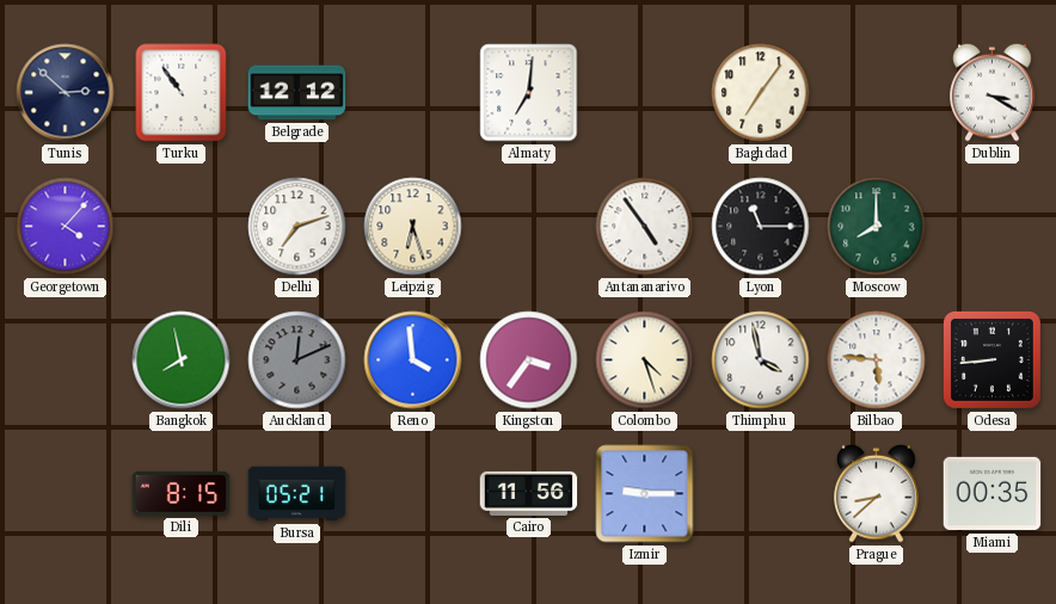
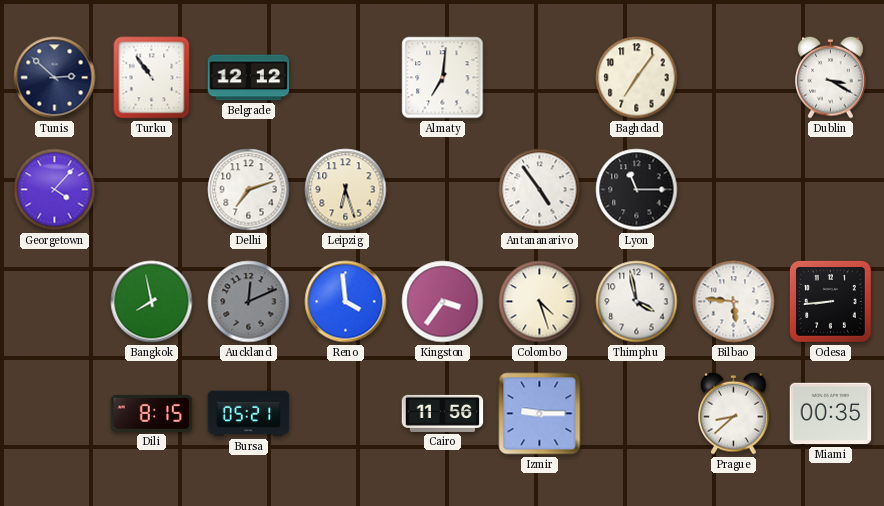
Moscow: 8:00 -> none (877, 227)
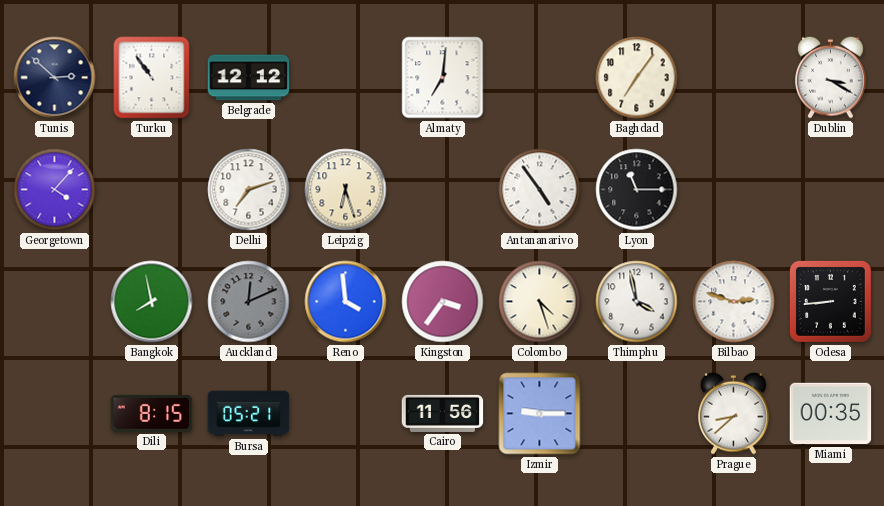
Bilbao: 5:46 -> 2:48 (734, 302)
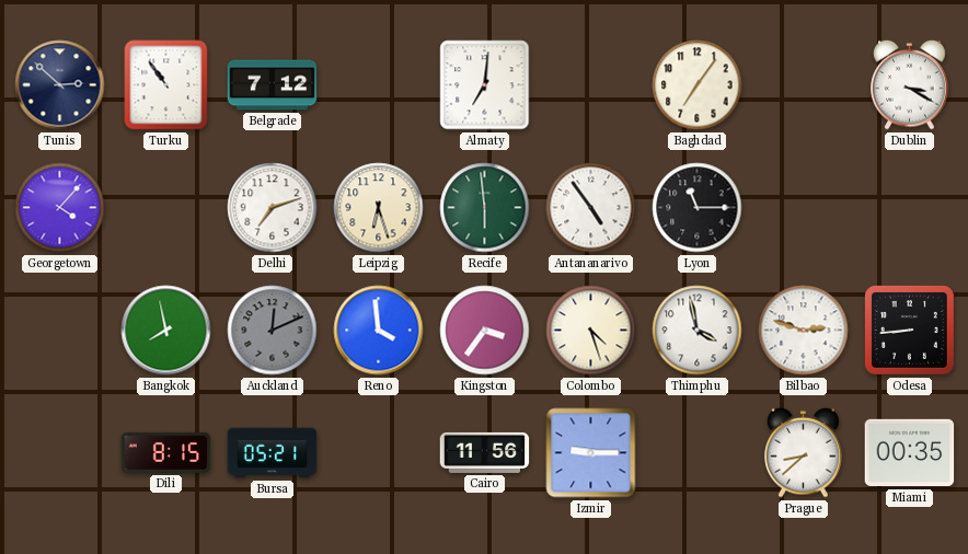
Belgrade: 12:12 -> 7:12 (273, 85)
Recife: none -> 5:59 (485, 208)
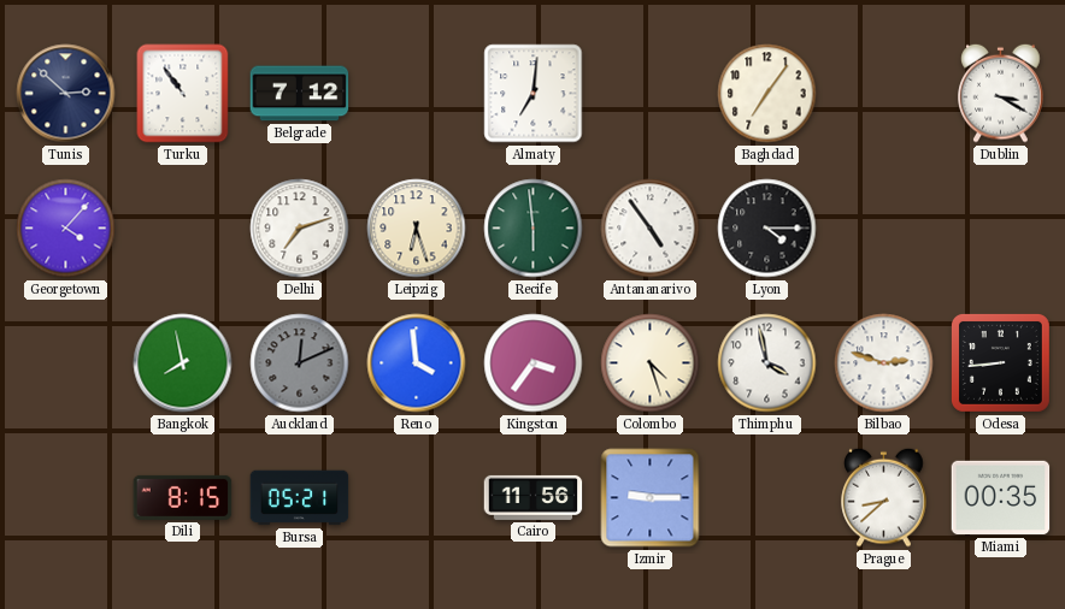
Lyon: 11:15 -> 4:15 (767, 229)
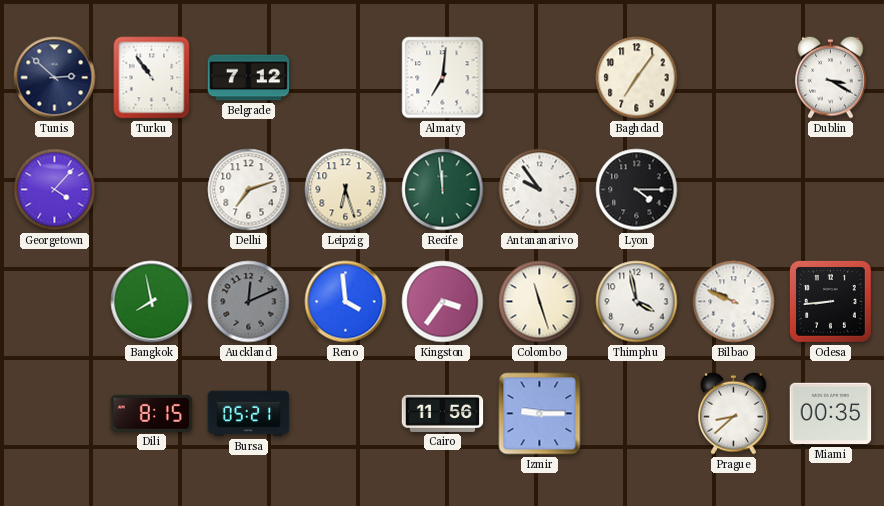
Recife: 5:59 -> 11:59 (443, 190)
Antananarivo: 4:54 -> 9:54 (540, 190)
Colombo: 4:27 -> 11:27 (540, 302)
Bilbao: 2:48 -> 9:49 (734, 302)
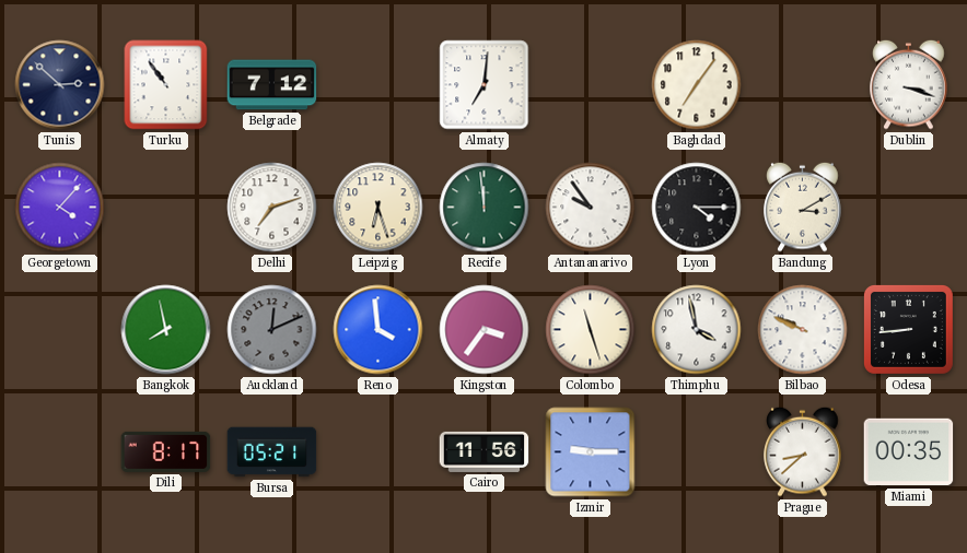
Dublin: 3:20 -> 3:18 (909, 84)
Bandung: none -> 3:10 (803, 207)
Dili: 8:15 -> 8:17 (166, 451)
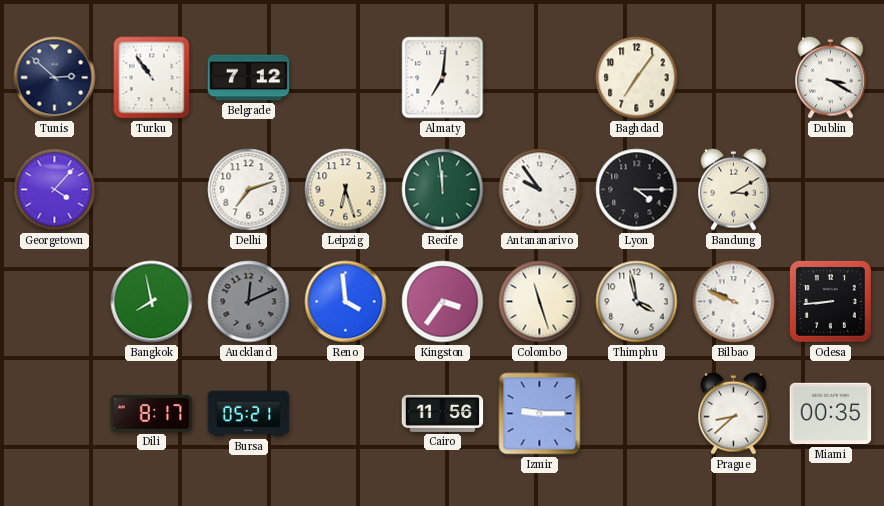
Dublin: 3:18 -> 3:20 (831, 77)
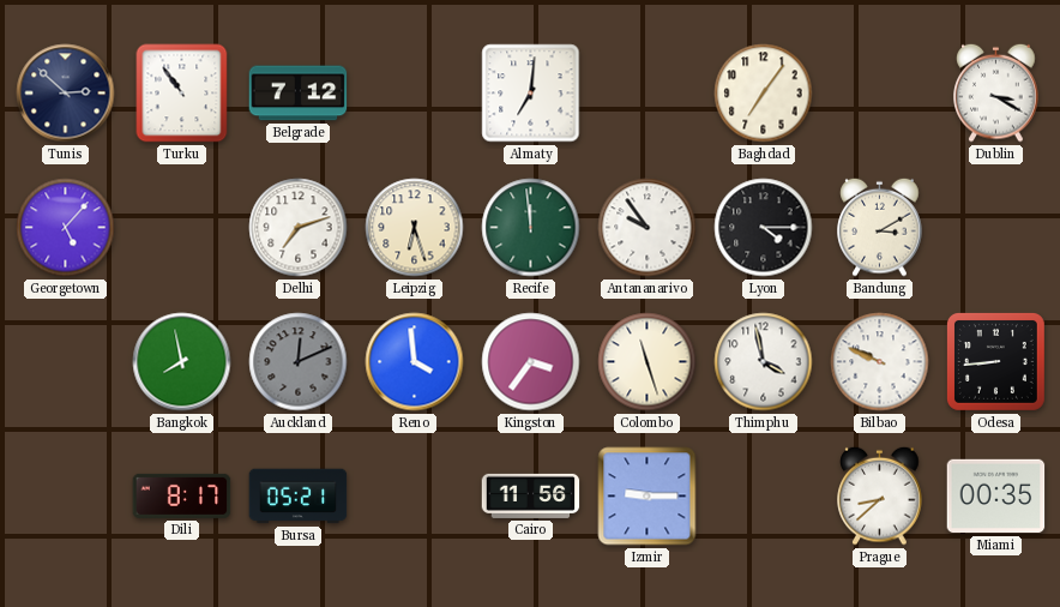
Georgetown: 4:07 -> 5:07 (66, 228)
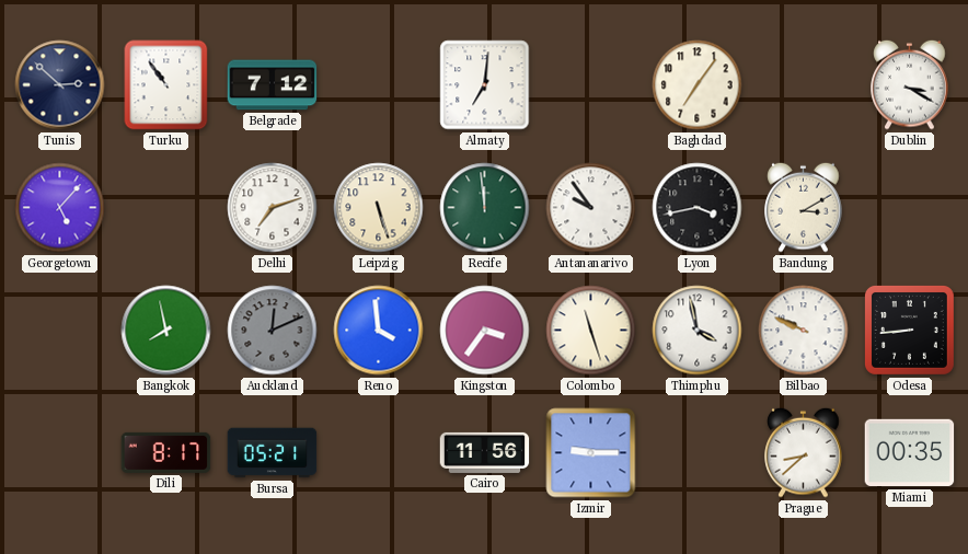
Leipzig: 6:27 -> 5:27 (379, 208)
Lyon: 4:15 -> 3:43 (698, 208)
